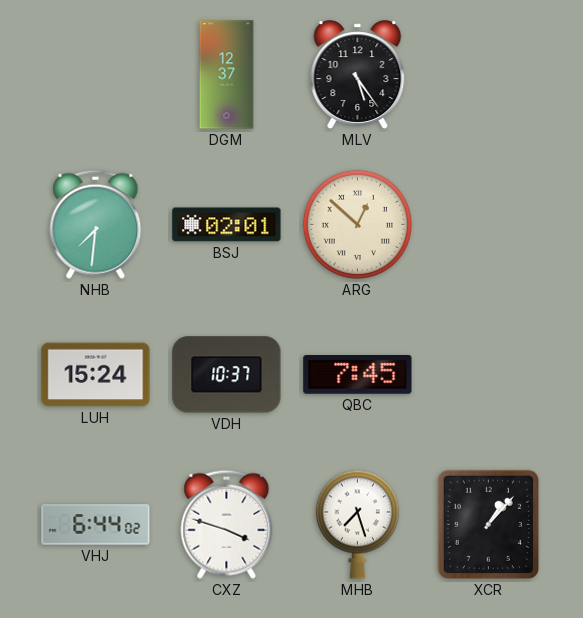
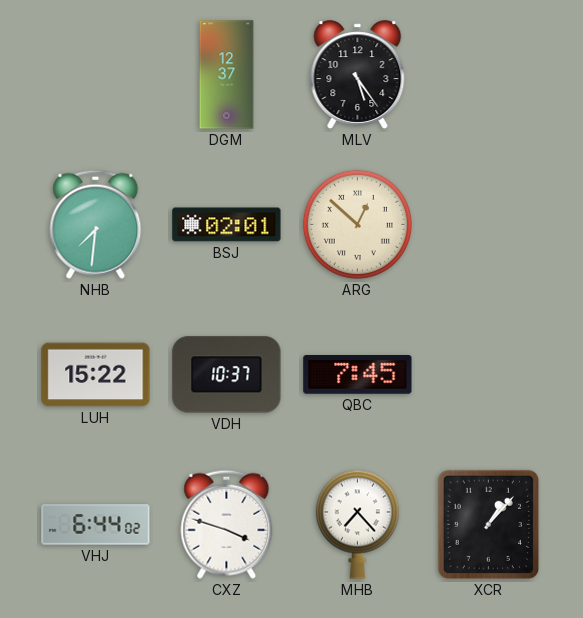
LUH: 15:24 -> 15:22 (96, 375)
MHB: 7:27 -> 7:23 (357, 524)
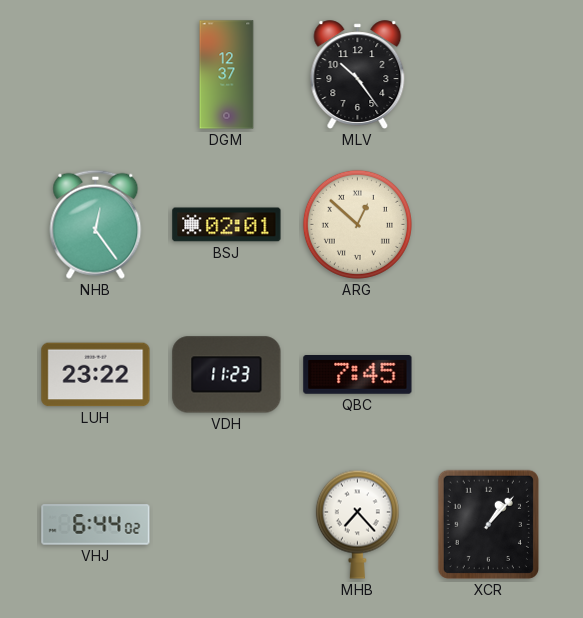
MLV: 5:24 -> 10:24 (358, 75)
NHB: 7:31 -> 12:24 (96, 224)
LUH: 15:22 -> 23:22 (96, 375)
VDH: 10:37 -> 11:23 (227, 375)
CXZ: 3:48 -> none (227, 524)
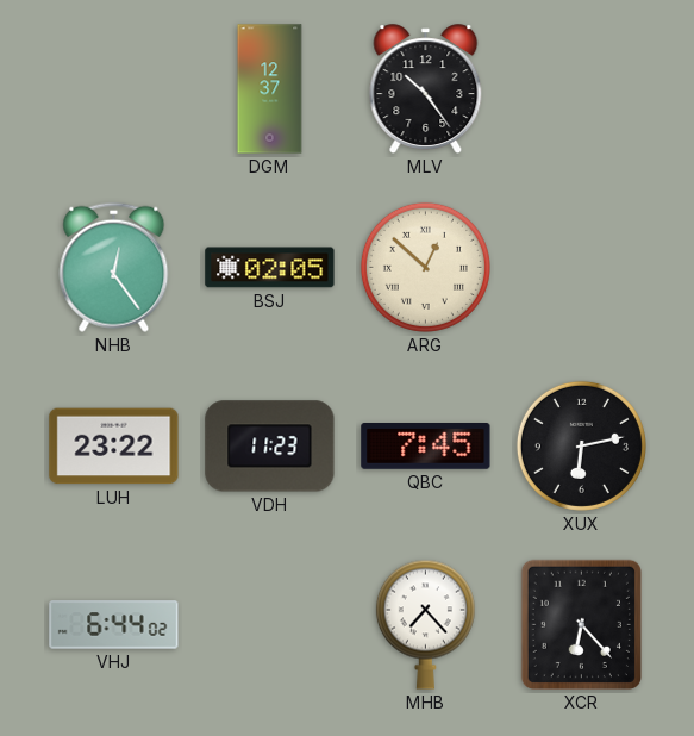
BSJ: 02:01 -> 02:05 (270, 268)
XUX: none -> 6:13 (581, 445)
XCR: 1:07 -> 6:23 (581, 624)
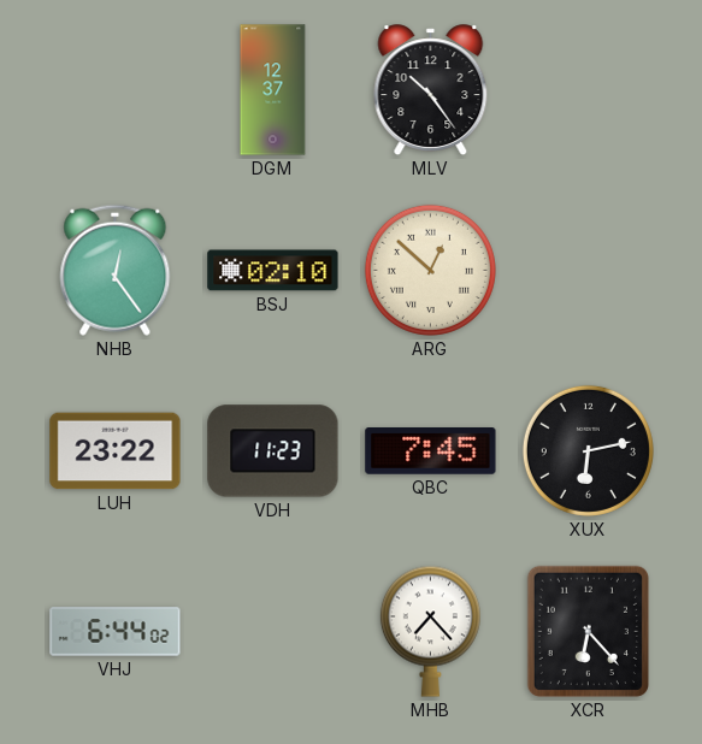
BSJ: 02:05 -> 02:10 (273, 271)
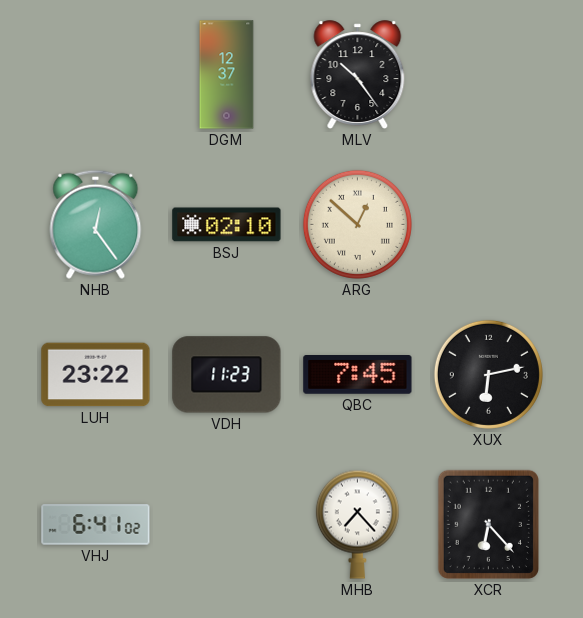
VHJ: 6:44 -> 6:41 (96, 525)
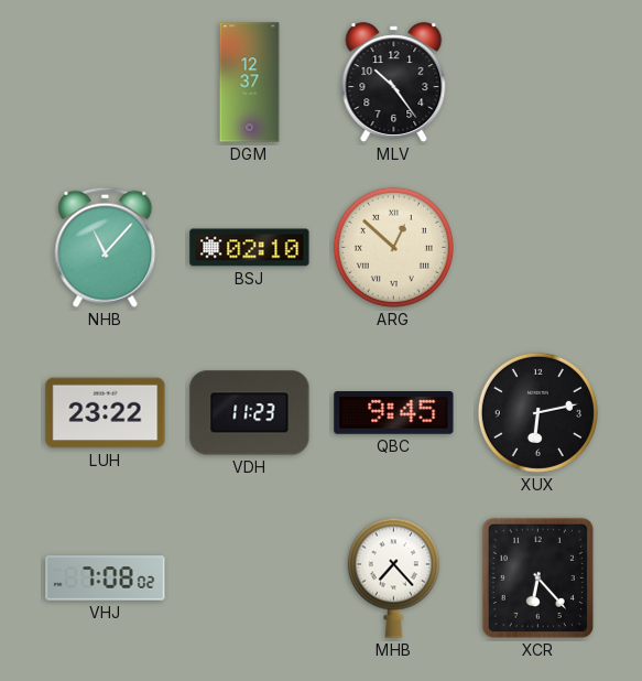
NHB: 12:24 -> 11:07 (106, 247)
QBC: 7:45 -> 9:45 (394, 413)
VHJ: 6:41 -> 7:08 (106, 579)
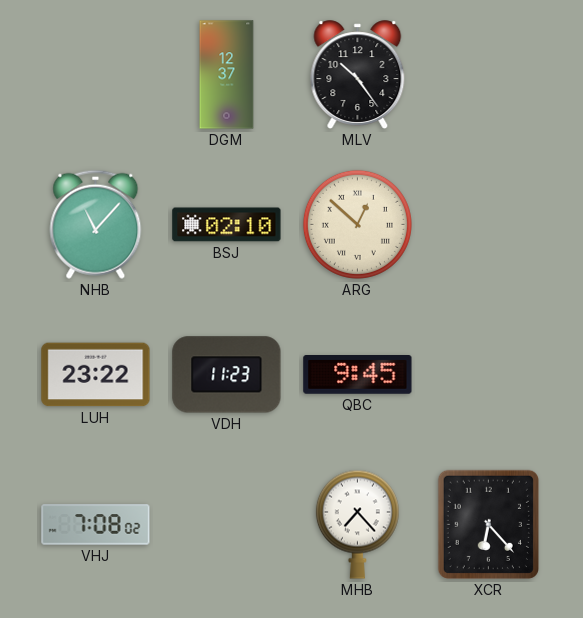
XUX: 6:13 -> none (537, 412)
